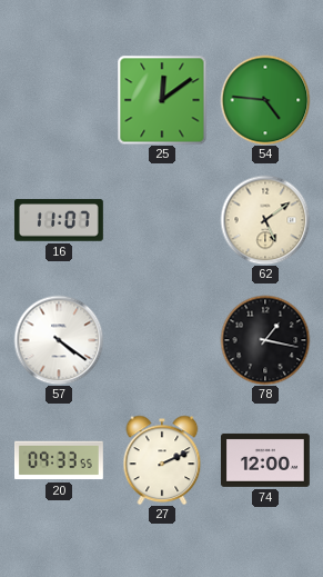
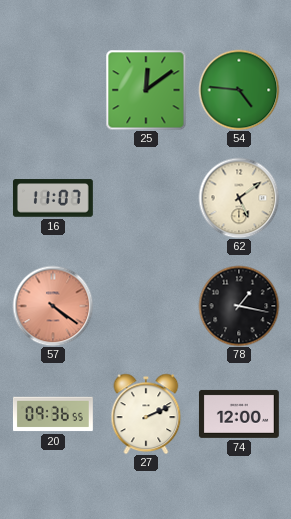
57 dial: white -> salmon (53, 306)
20: 09:33 -> 09:36 (54, 414)
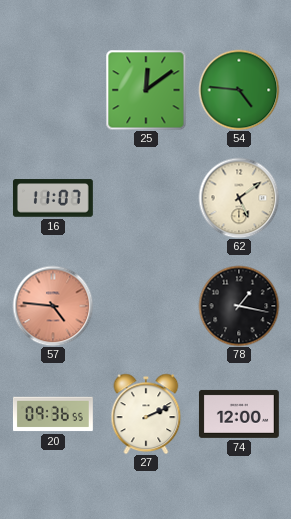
57: 4:21 -> 4:46 (53, 306)
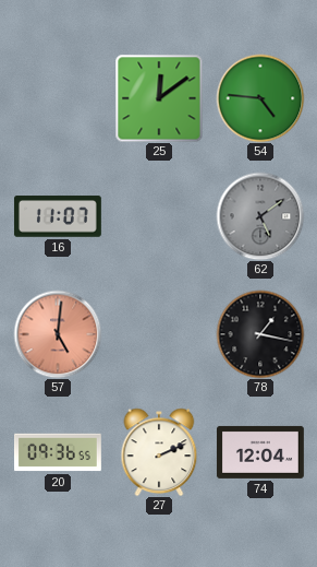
62 dial: cream -> grey (260, 216)
57: 4:46 -> 5:01 (58, 334)
74: 12:00 -> 12:04 (260, 452)
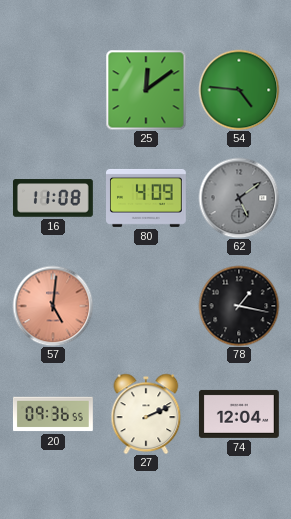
16: 11:07 -> 11:08 (53, 198)
80: none -> 4:09 (147, 198)
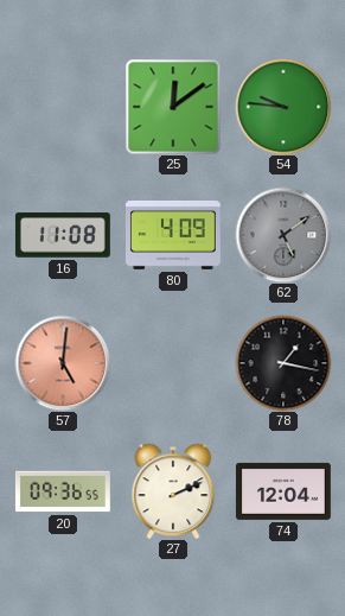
54: 4:46 -> 9:46 (283, 107)
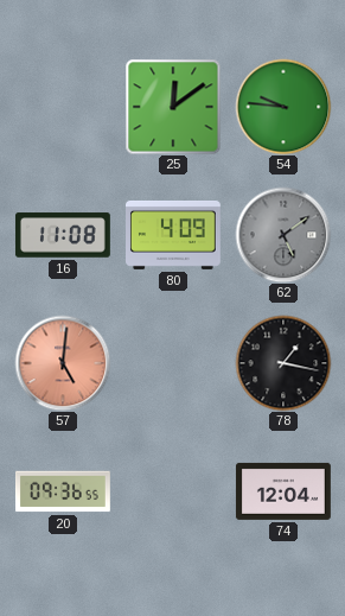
27: 2:11 -> none (173, 491)
